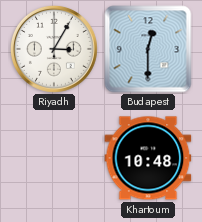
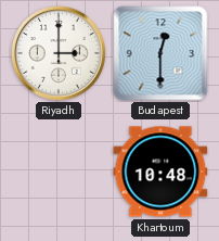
Riyadh: 3:05 -> 3:00 (59, 53)
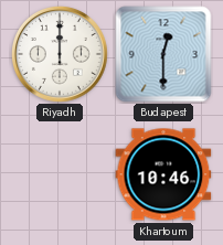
Riyadh: 3:00 -> 12:00 (60, 54)
Khartoum: 10:48 -> 10:46 (163, 174)
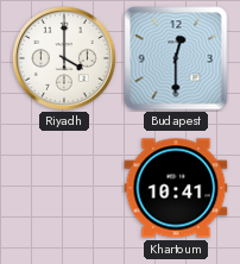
Riyadh: 12:00 -> 4:00 (64, 58)
Khartoum: 10:46 -> 10:41 (176, 188)
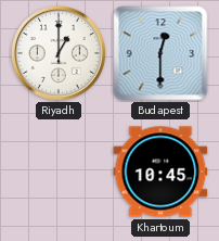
Riyadh: 4:00 -> 1:00 (59, 53)
Khartoum: 10:41 -> 10:45 (160, 172)
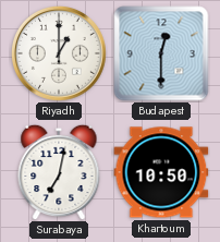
Surabaya: none -> 7:02 (59, 172)
Khartoum: 10:45 -> 10:50 (161, 172)
